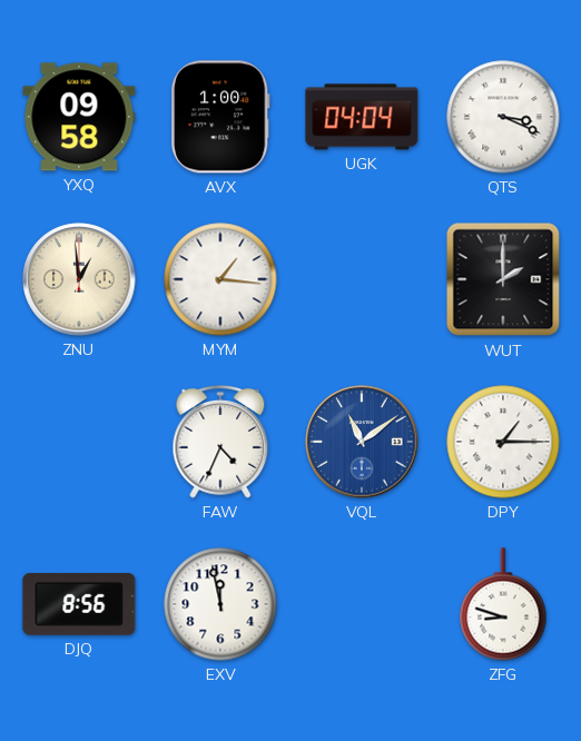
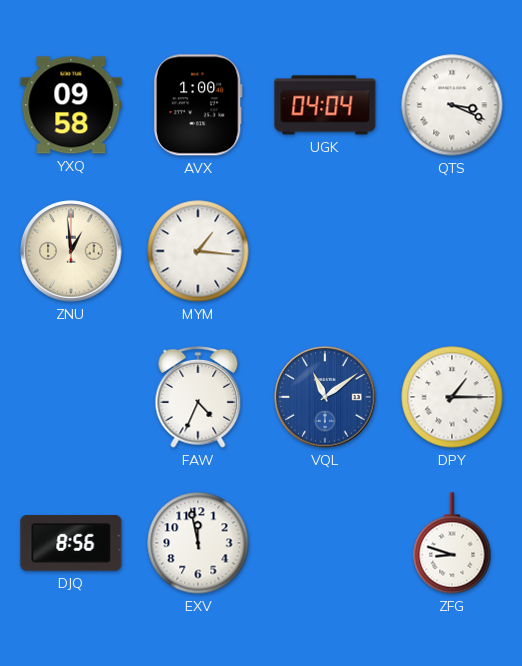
WUT: 2:00 -> none (503, 279)
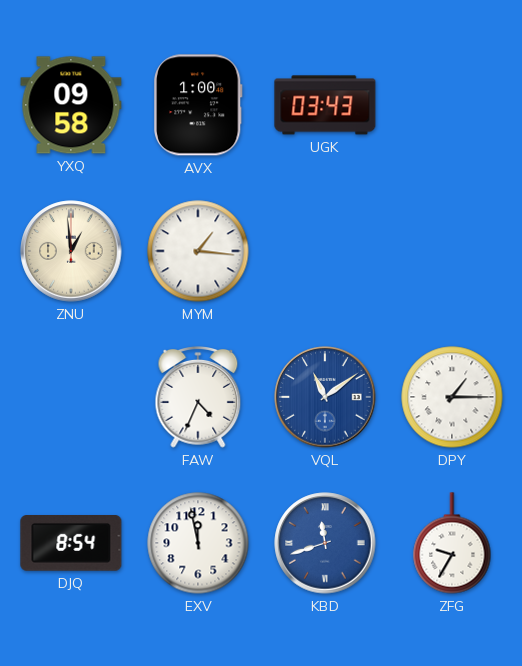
UGK: 04:04 -> 03:43 (325, 105)
QTS: 3:19 -> none (452, 105)
DJQ: 8:56 -> 8:54 (71, 544)
KBD: none -> 11:42 (325, 543)
ZFG: 8:48 -> 9:35 (452, 543)
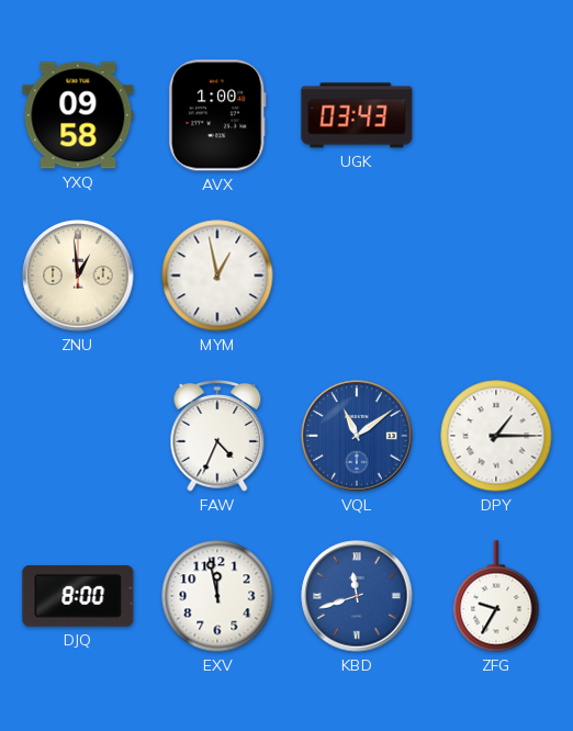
MYM: 1:16 -> 12:58 (217, 275)
DJQ: 8:54 -> 8:00 (78, 597)
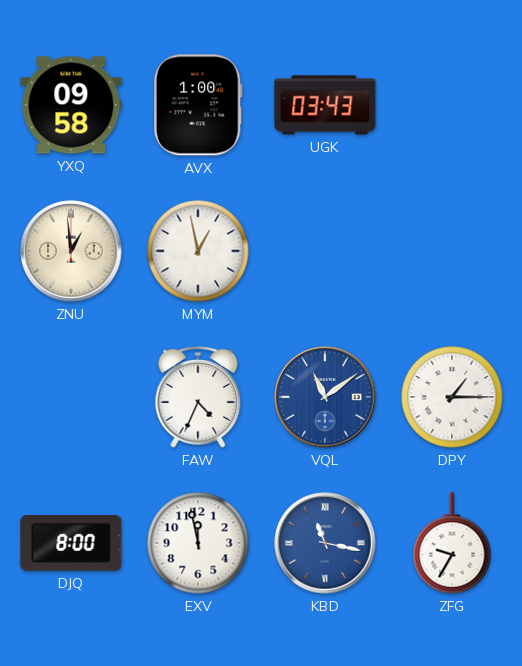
KBD: 11:42 -> 11:17 (325, 543)
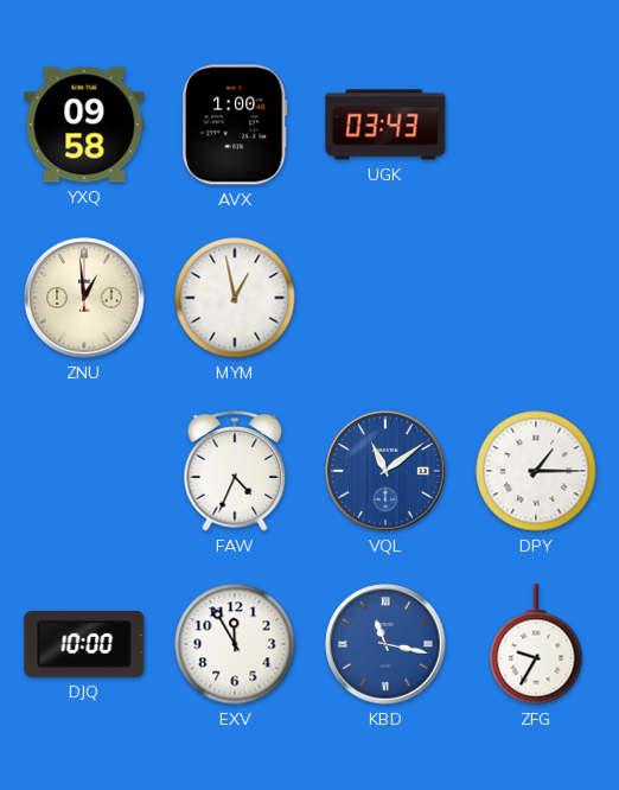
DJQ: 8:00 -> 10:00 (84, 645)
EXV: 11:58 -> 11:55 (235, 644)
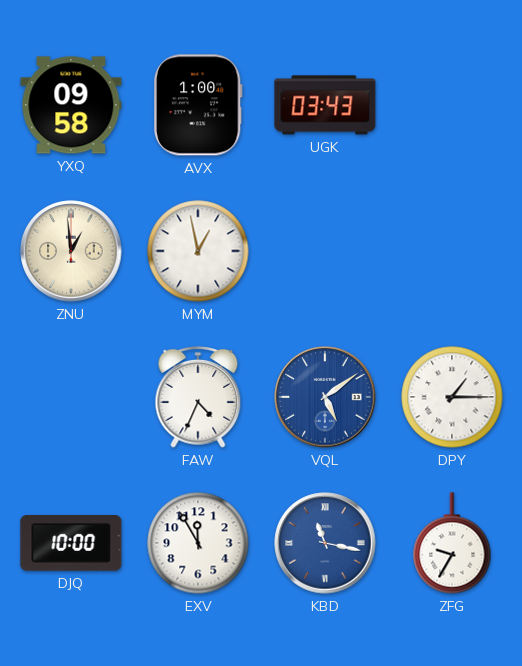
VQL: 11:09 -> 5:09 (325, 397)
